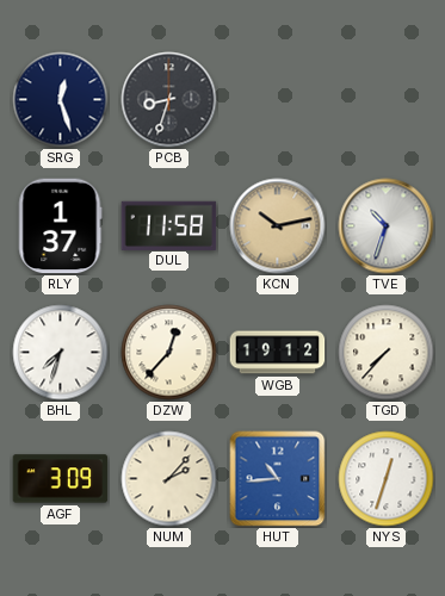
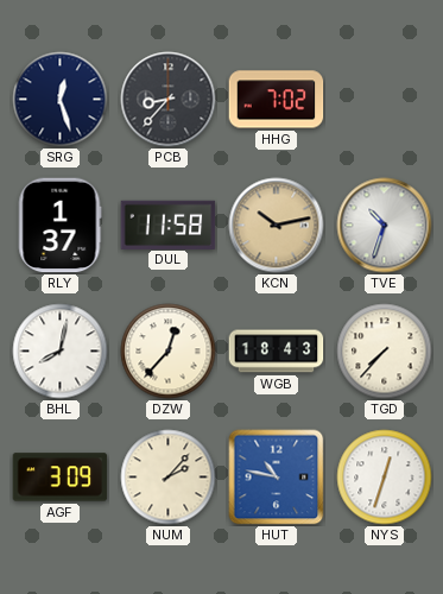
PCB: 8:33 -> 8:37 (169, 100)
HHG: none -> 7:02 (277, 100)
BHL: 7:33 -> 8:02 (61, 352)
WGB: 19:12 -> 18:43 (277, 352)
HUT: 10:44 -> 10:47 (277, 478)
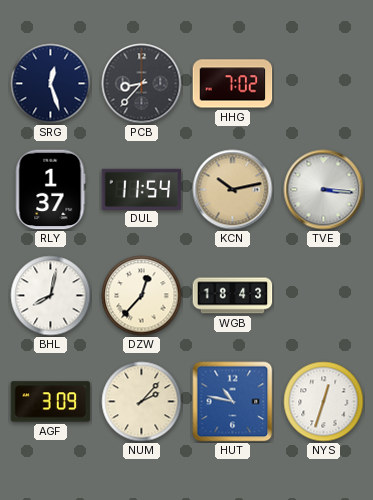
DUL: 11:58 -> 11:54 (142, 189)
TVE: 10:33 -> 3:16 (324, 190)
TGD: 7:37 -> none (385, 352)
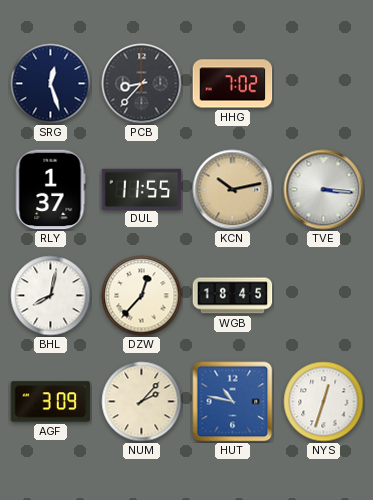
DUL: 11:54 -> 11:55 (142, 189)
WGB: 18:43 -> 18:45 (233, 296)
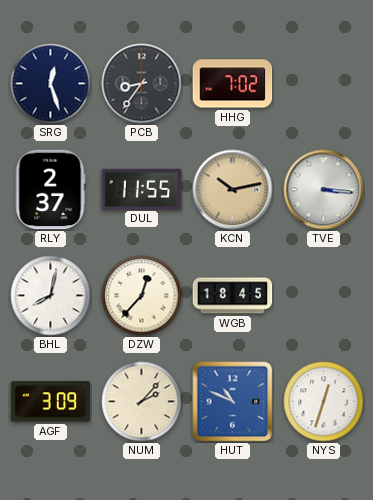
PCB: 8:37 -> 8:36 (142, 84)
RLY: 1:37 -> 2:37 (50, 190)
HUT: 10:47 -> 10:49 (233, 402)
